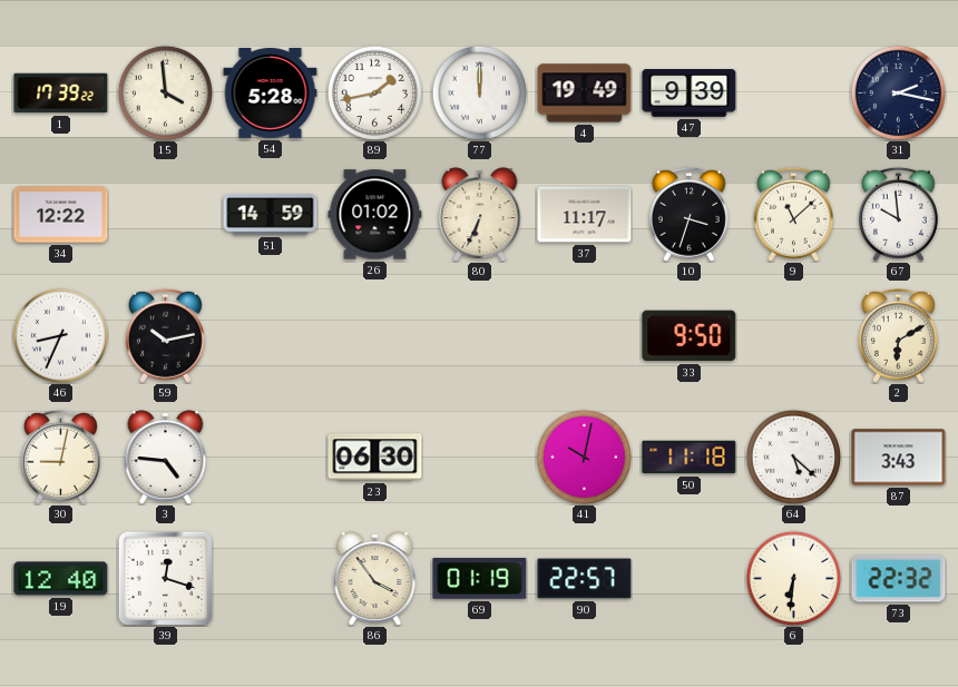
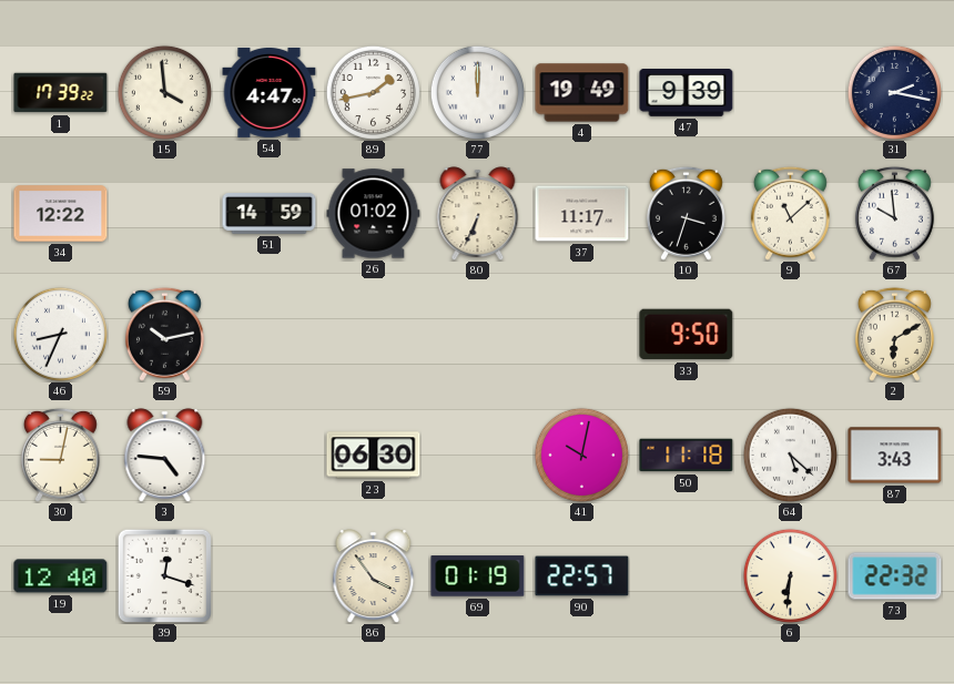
54: 5:28 -> 4:47 (270, 92)
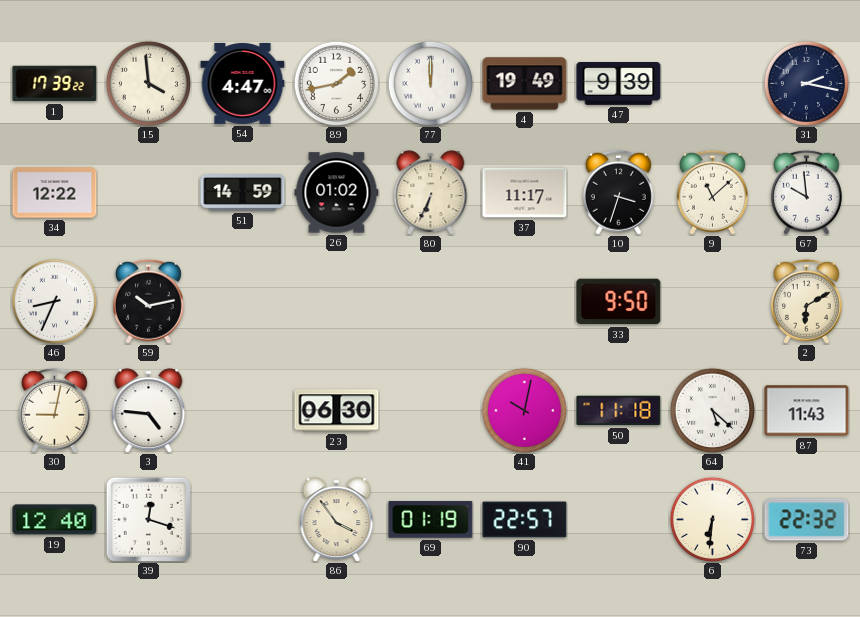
87: 3:43 -> 11:43 (807, 411)
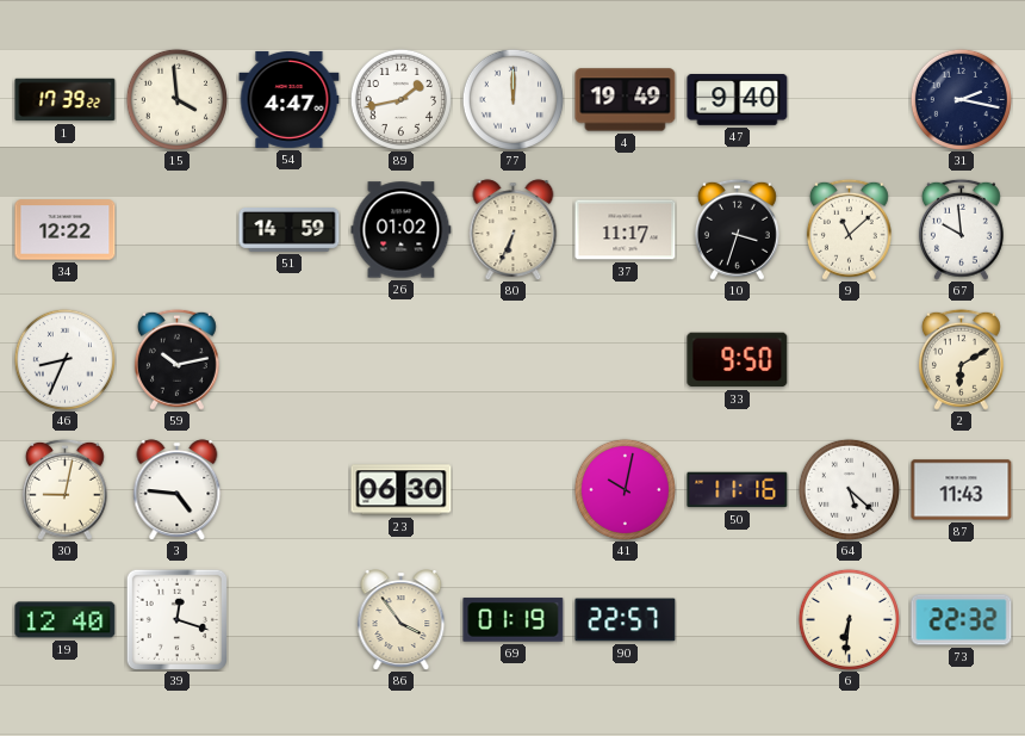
47: 9:39 -> 9:40 (738, 100)
50: 11:18 -> 11:16 (738, 490)
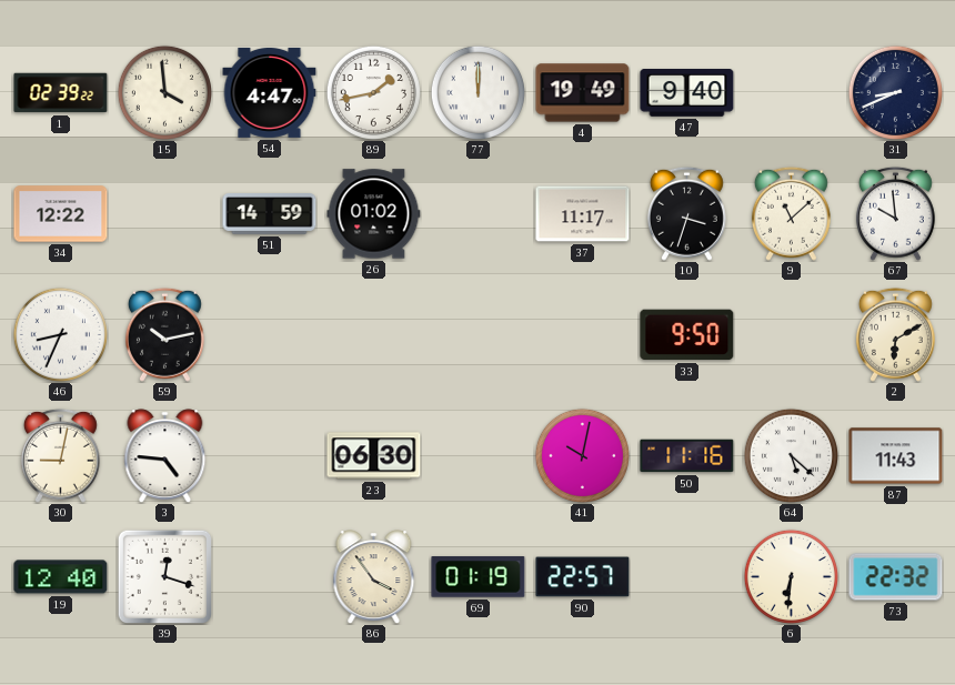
1: 17:39 -> 02:39 (61, 93)
31: 2:17 -> 8:41 (895, 92)
80: 6:34 -> none (514, 229)
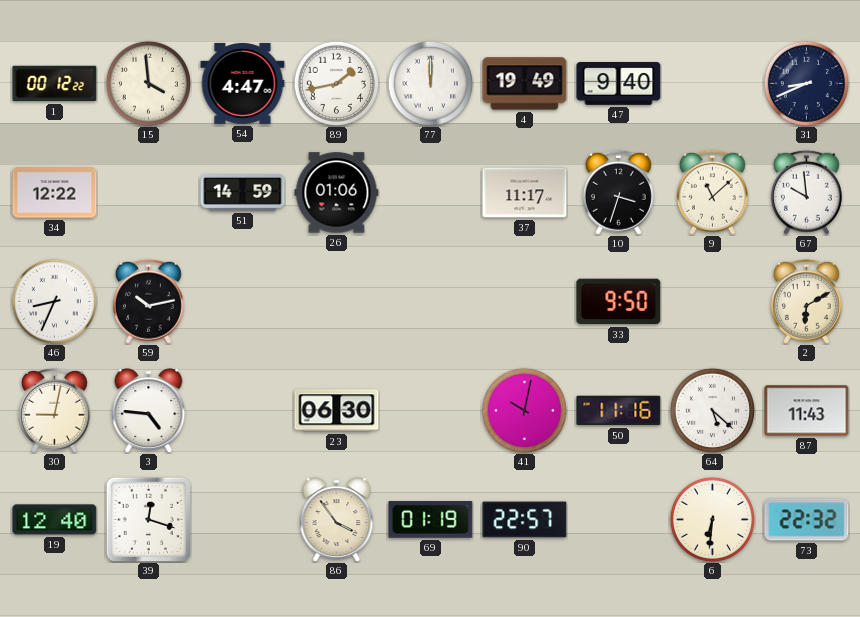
1: 02:39 -> 00:12 (55, 84)
26: 01:02 -> 01:06 (337, 193)
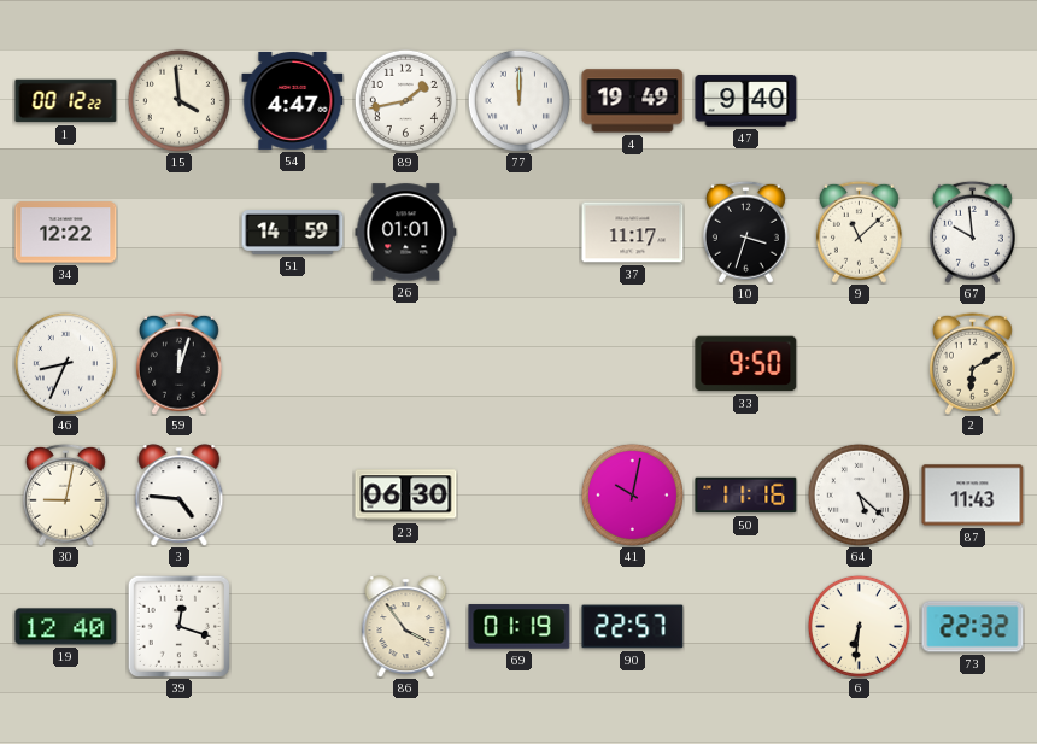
31: 8:41 -> none (806, 83)
26: 01:06 -> 01:01 (406, 233)
59: 10:13 -> 12:03 (178, 363)
